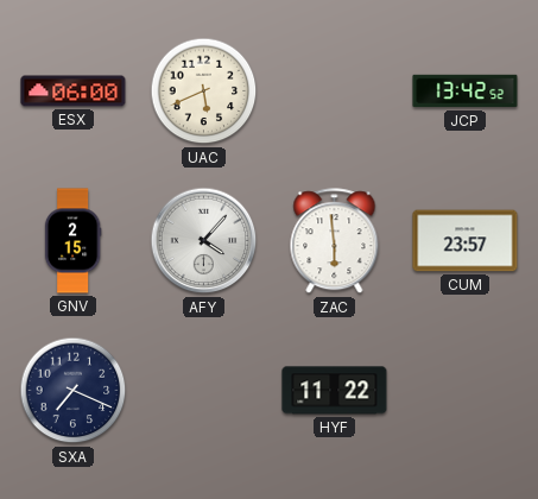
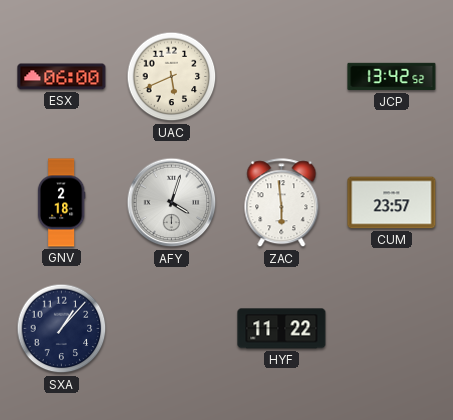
GNV: 2:15 -> 2:18 (61, 203)
AFY: 4:07 -> 4:03 (172, 203)
SXA: 7:19 -> 1:07 (62, 329)
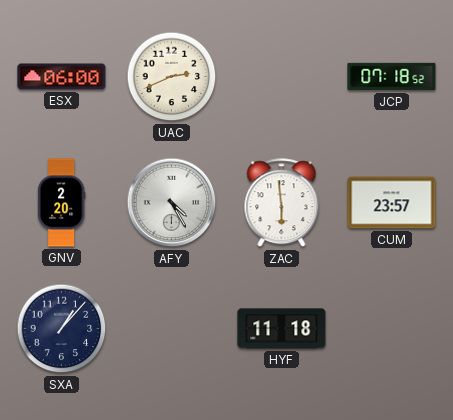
UAC: 5:41 -> 2:41 (172, 77)
JCP: 13:42 -> 07:18 (392, 77)
GNV: 2:18 -> 2:20 (61, 203)
AFY: 4:03 -> 4:25 (172, 203)
HYF: 11:22 -> 11:18 (282, 329)
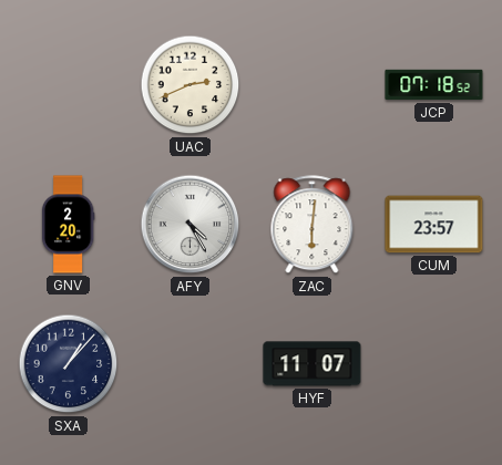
ESX: 06:00 -> none (62, 77)
ZAC: 5:59 -> 6:01 (313, 225)
HYF: 11:18 -> 11:07 (313, 364)
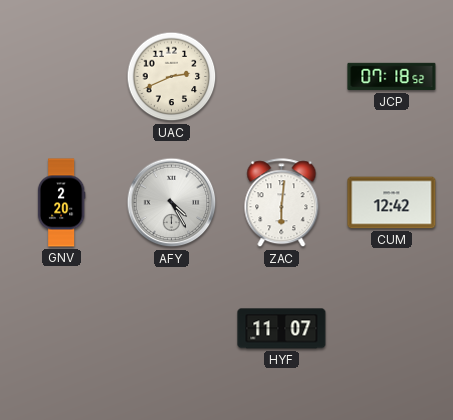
CUM: 23:57 -> 12:42 (392, 203)
SXA: 1:07 -> none (69, 364)
